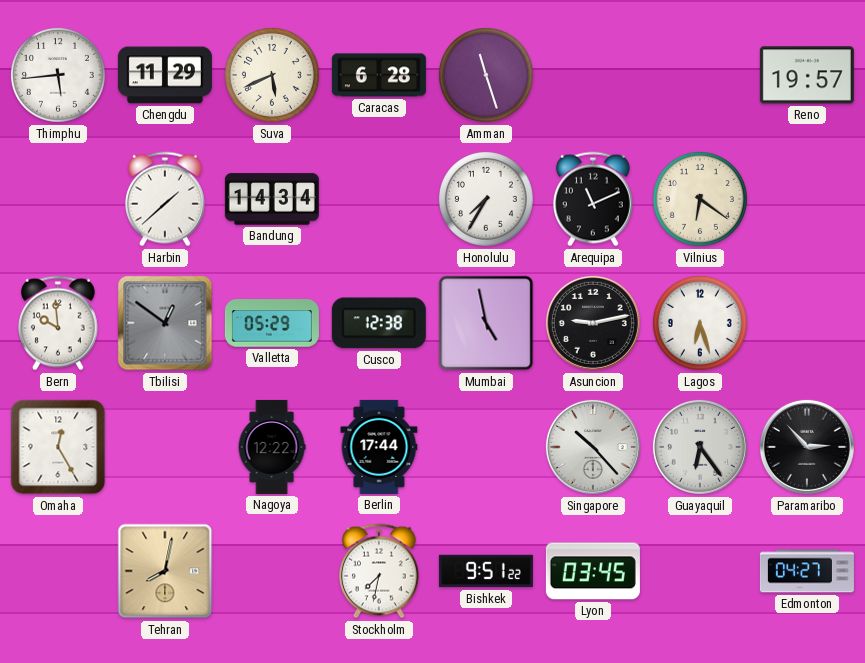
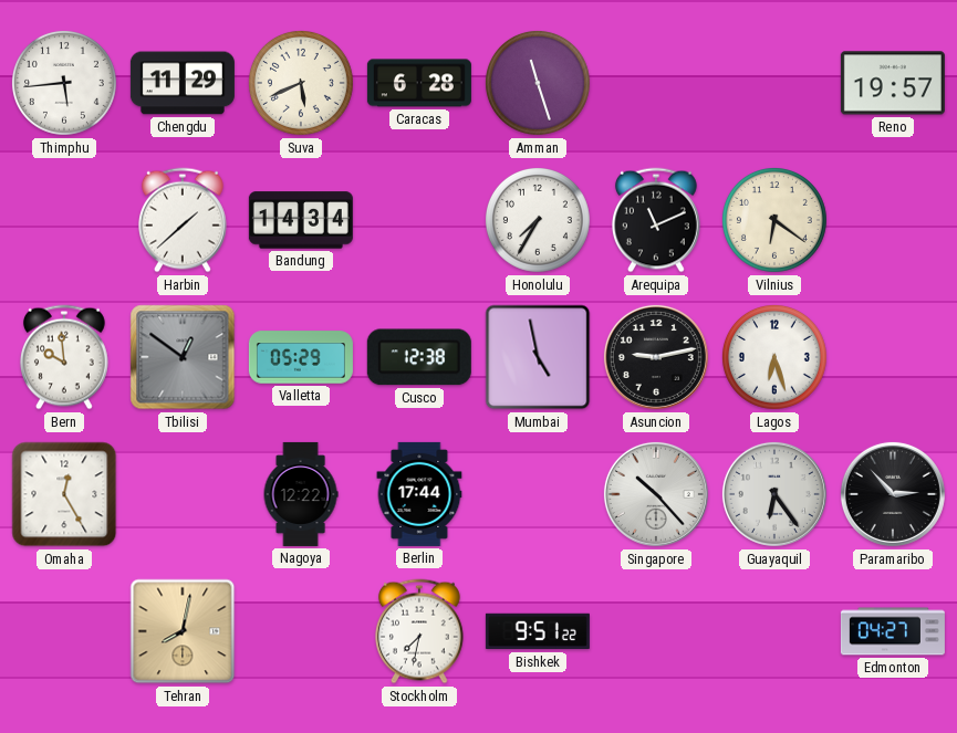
Lyon: 03:45 -> none (593, 571)
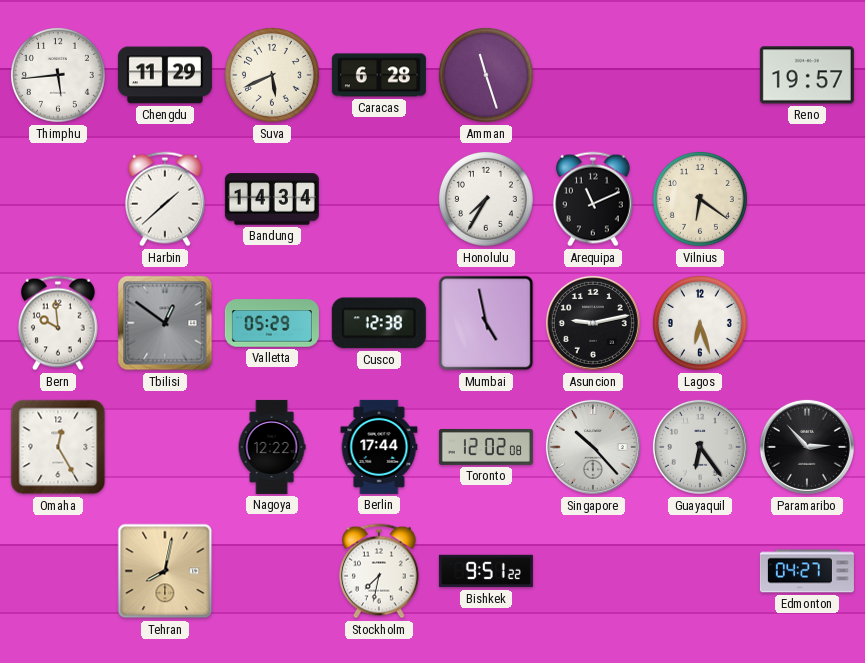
Toronto: none -> 12:02 (486, 447)
